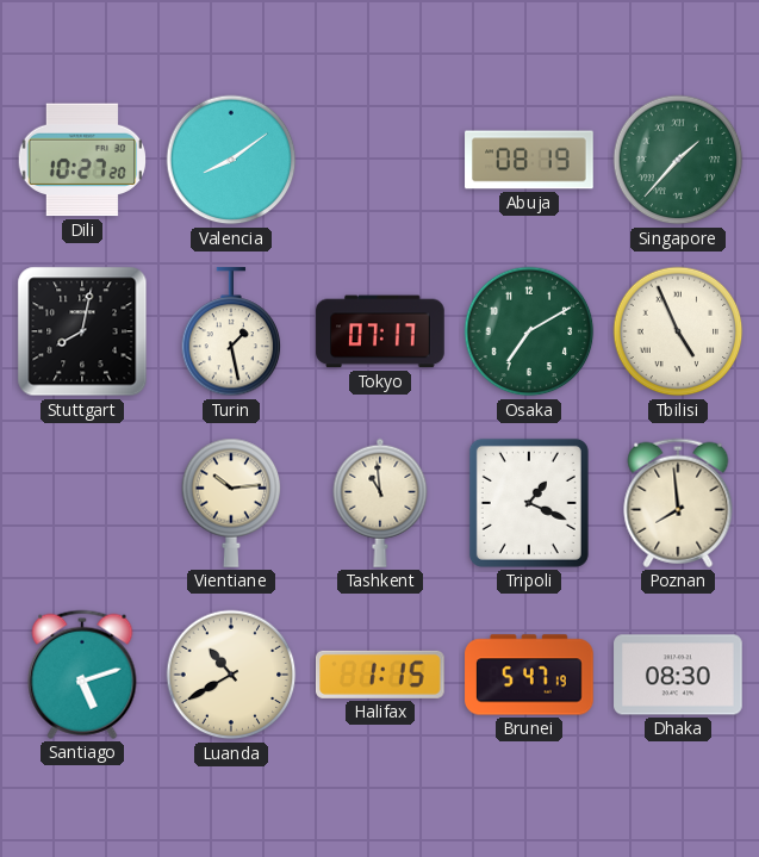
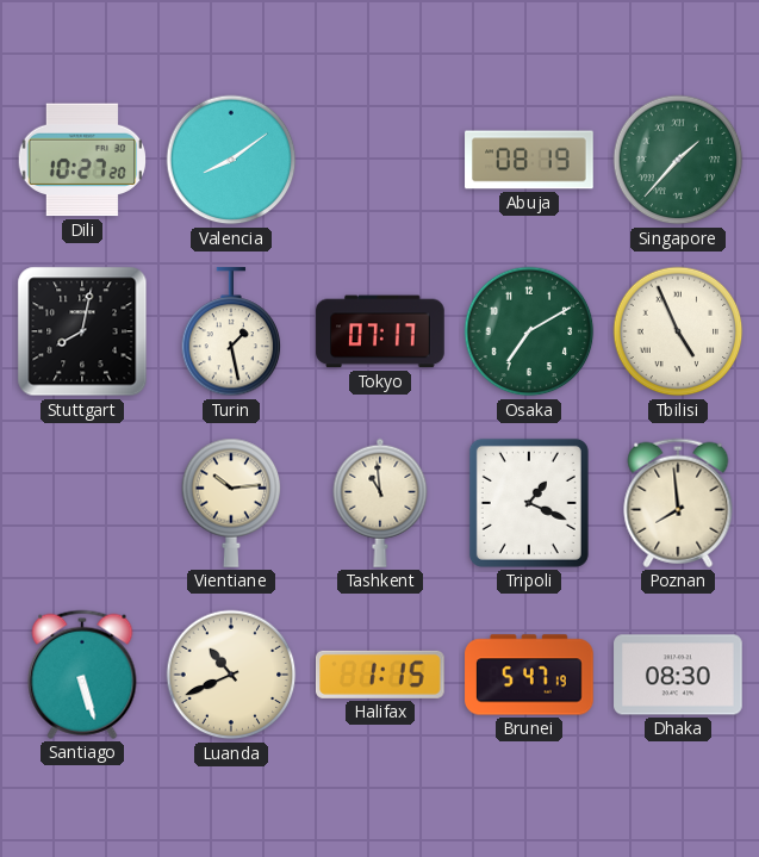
Santiago: 5:12 -> 5:27 (82, 675)
Luanda: 10:40 -> 10:41 (231, 675)
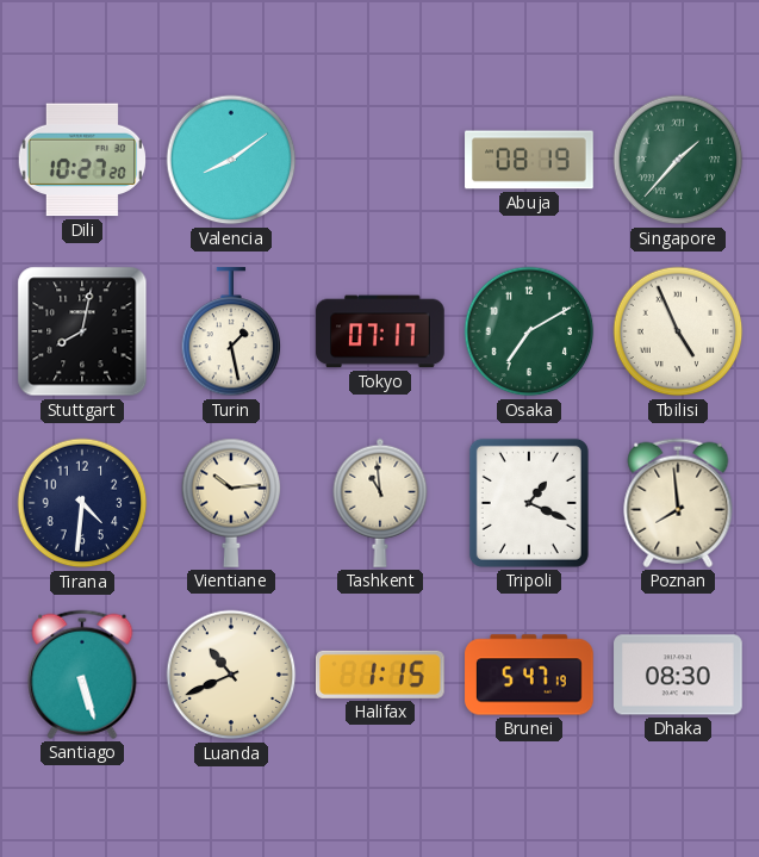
Tirana: none -> 4:31 (82, 503)
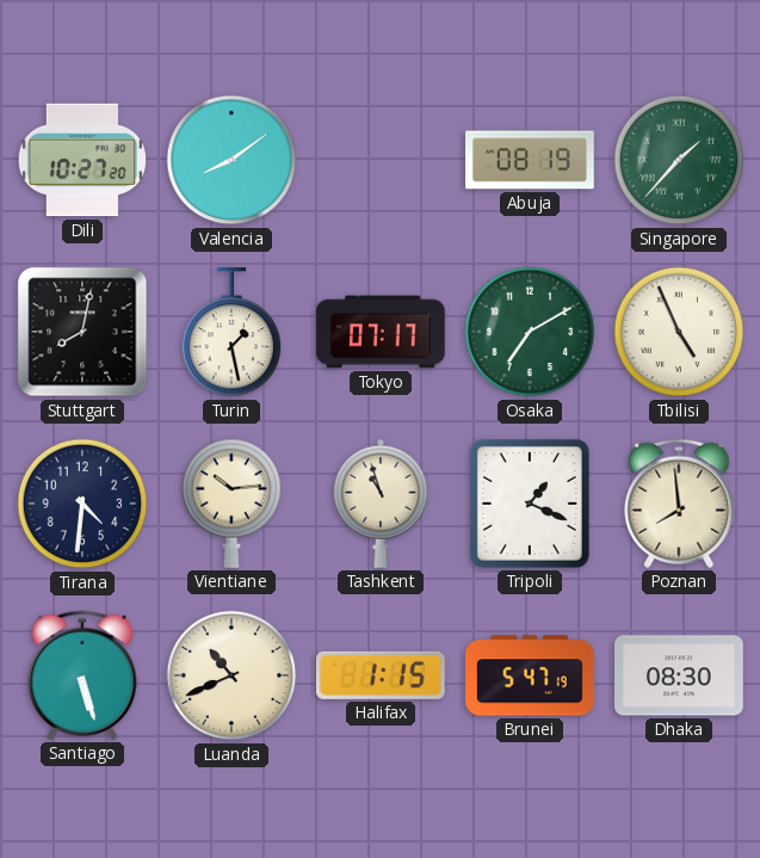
Tashkent: 10:59 -> 10:57 (381, 504)
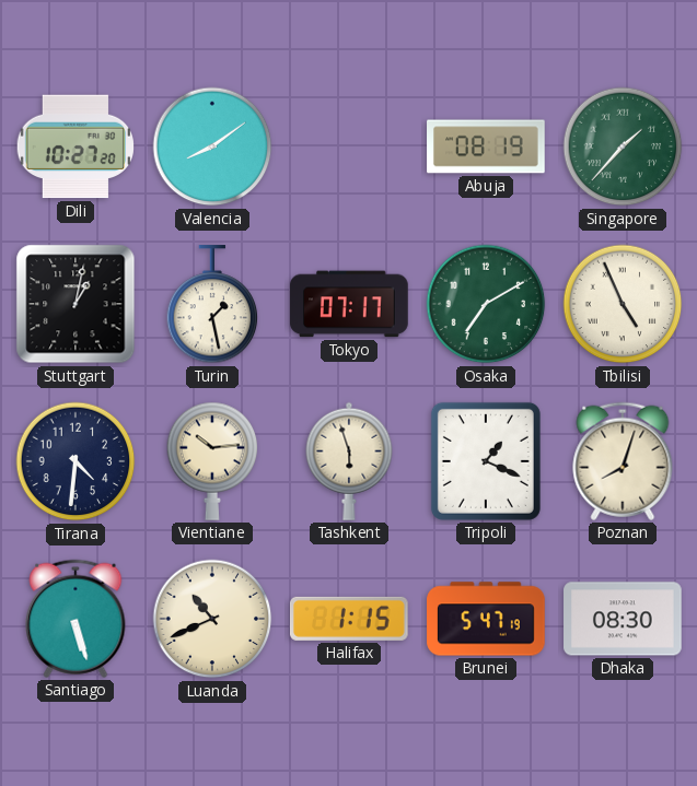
Stuttgart: 8:02 -> 1:02 (75, 304)
Tashkent: 10:57 -> 5:57 (349, 461)
Poznan: 7:59 -> 8:03 (623, 461)
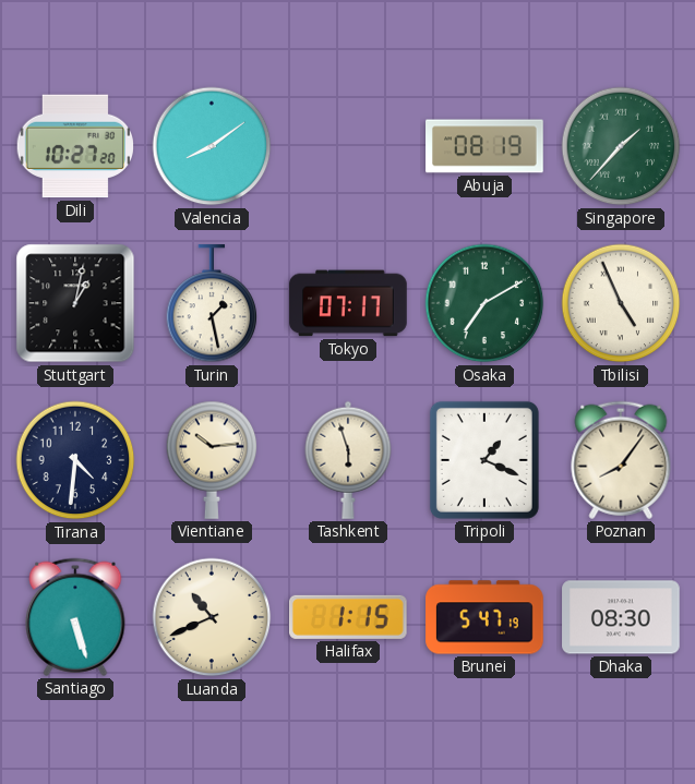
Poznan: 8:03 -> 8:06 (621, 460)
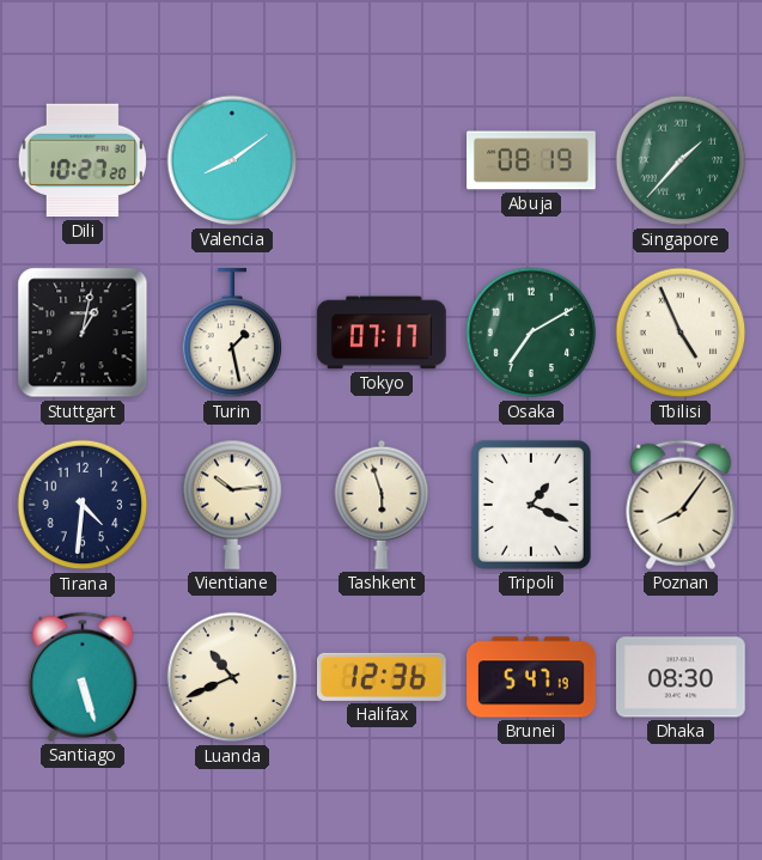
Halifax: 1:15 -> 12:36 (382, 677)
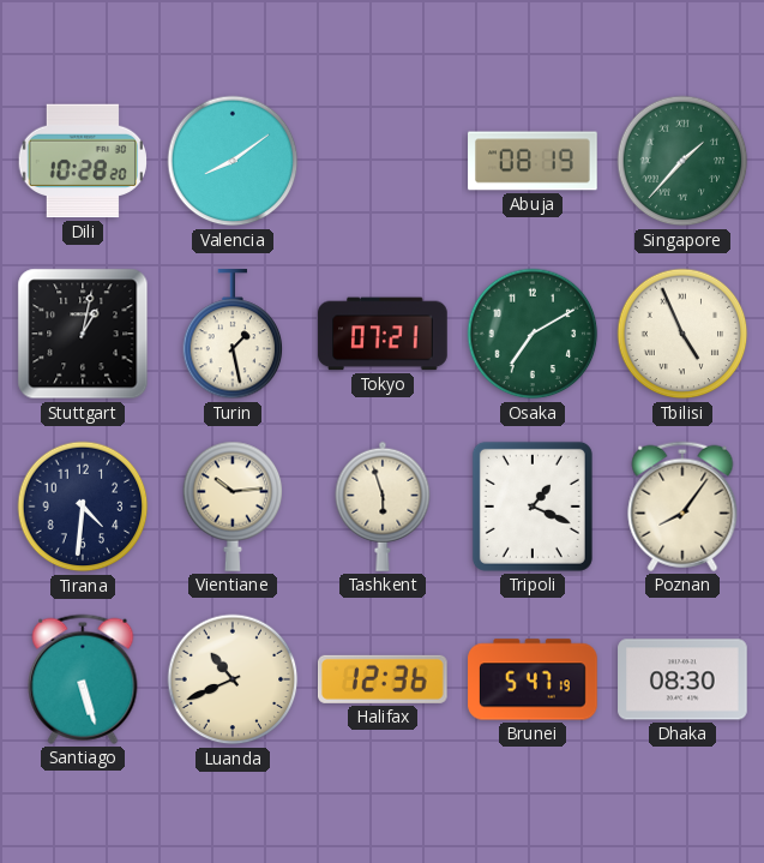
Dili: 10:27 -> 10:28 (82, 161)
Tokyo: 07:17 -> 07:21 (383, 334)
